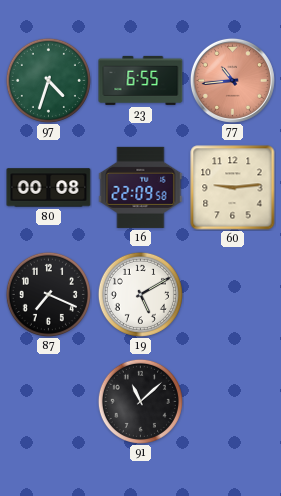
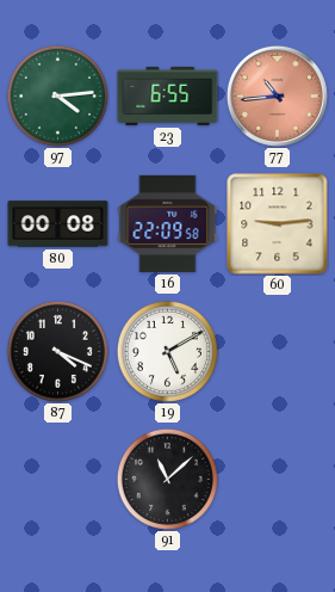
97: 4:33 -> 4:14 (57, 95)
87: 7:19 -> 4:19 (57, 351)
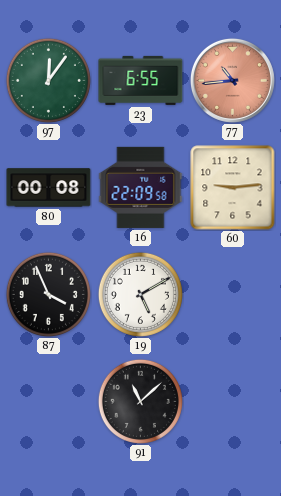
97: 4:14 -> 12:06 (48, 80)
87: 4:19 -> 3:56 (48, 294)
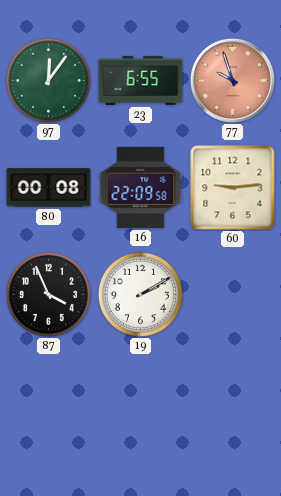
77: 10:44 -> 9:57 (232, 80)
19: 5:10 -> 2:10 (140, 294)
91: 11:08 -> none (140, 401)
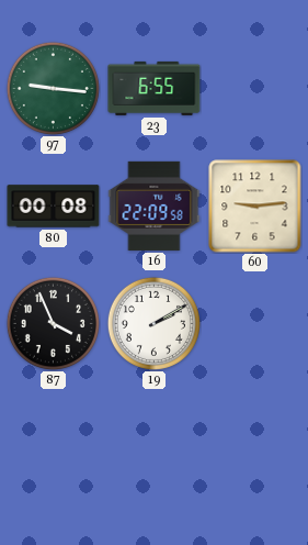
97: 12:06 -> 9:16 (53, 88)
77: 9:57 -> none (232, 80)
